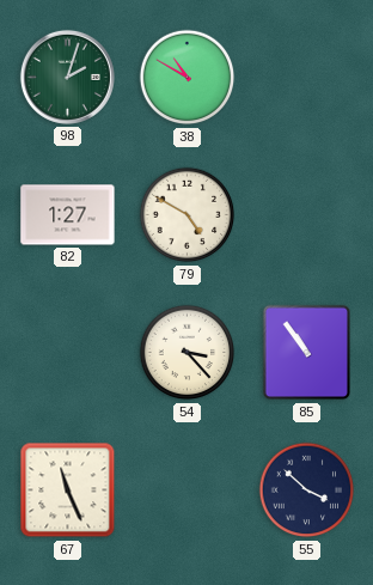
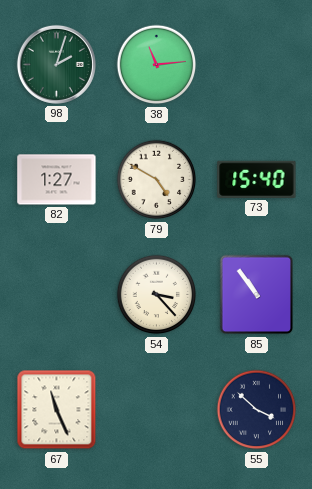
38: 10:50 -> 11:14 (157, 65)
73: none -> 15:40 (257, 179)
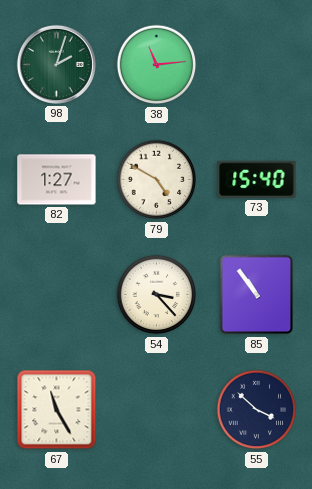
67: 11:26 -> 11:25 (57, 410)
